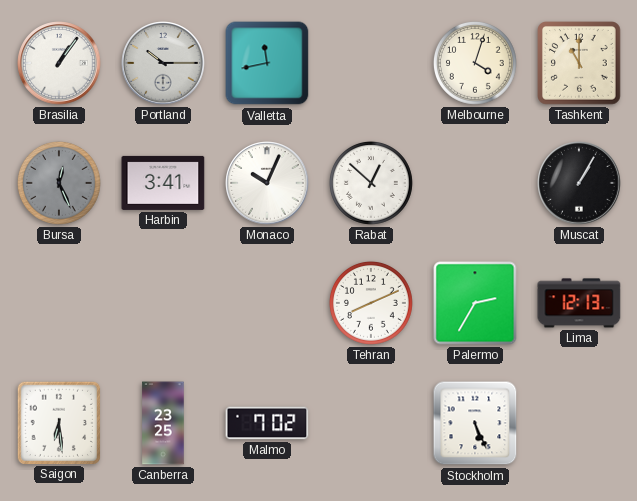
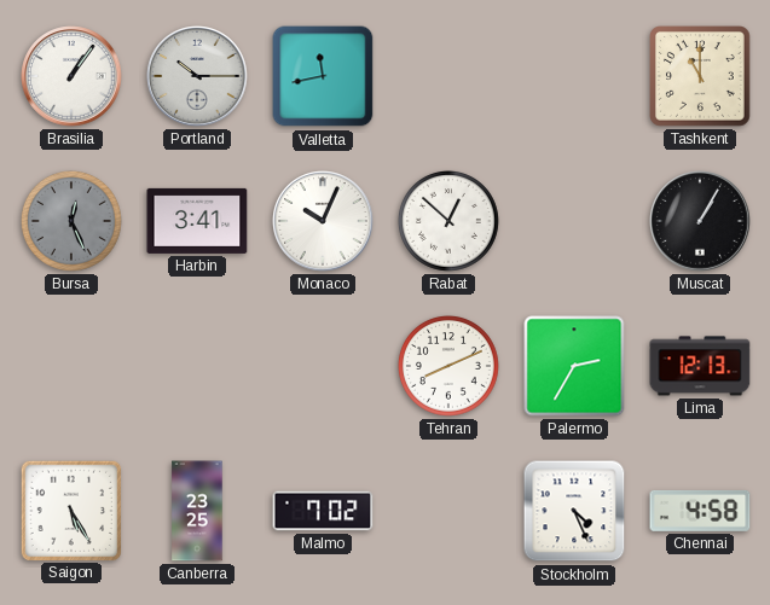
Melbourne: 4:03 -> none (475, 63)
Saigon: 6:29 -> 5:25 (70, 510)
Stockholm: 5:26 -> 4:26 (574, 511)
Chennai: none -> 4:58 (700, 511)
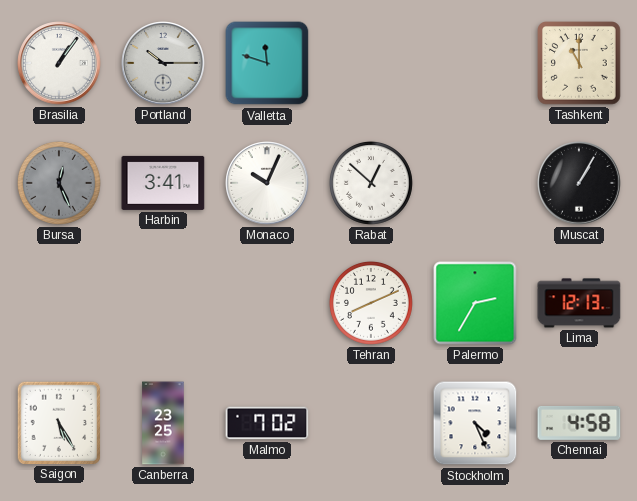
Valletta: 11:43 -> 11:48 (267, 63)
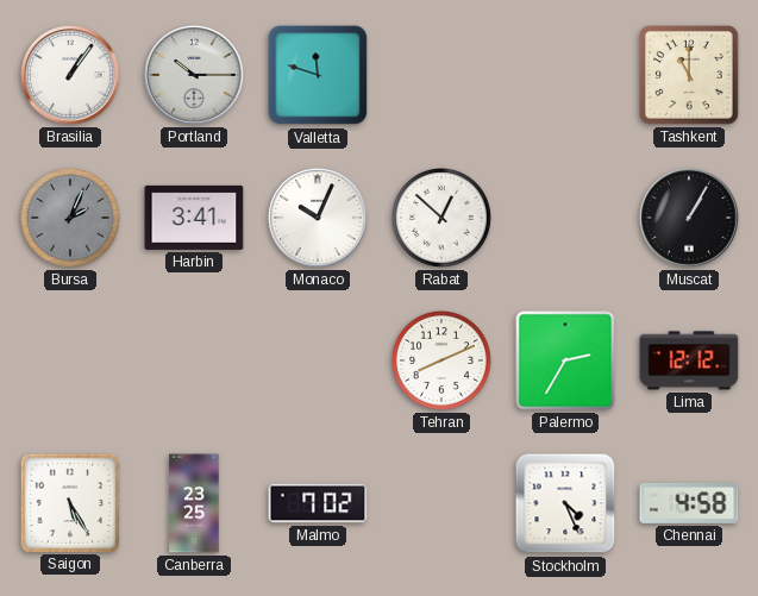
Bursa: 12:26 -> 2:04 (70, 218)
Lima: 12:13 -> 12:12 (689, 360)
